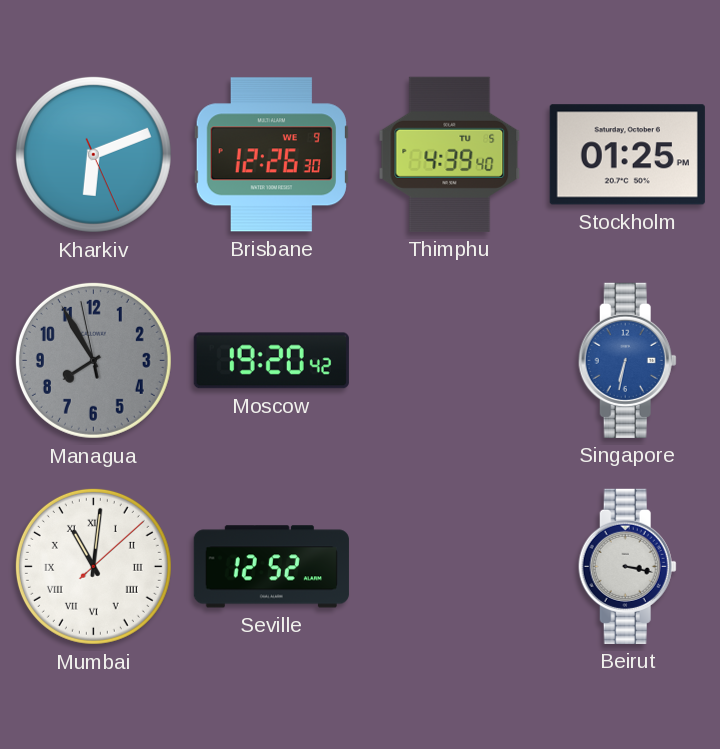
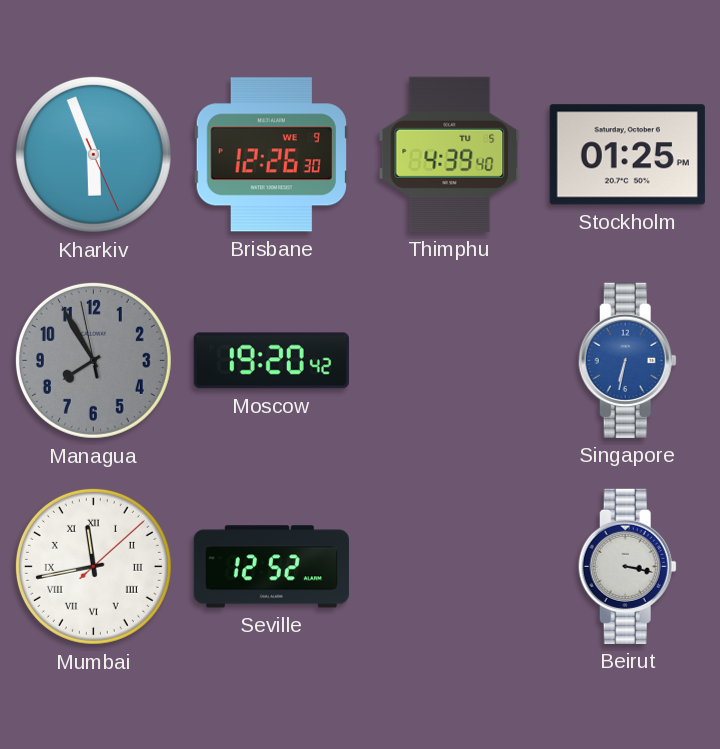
Kharkiv: 6:11 -> 5:56 (93, 154)
Mumbai: 11:01 -> 11:43 (93, 566)
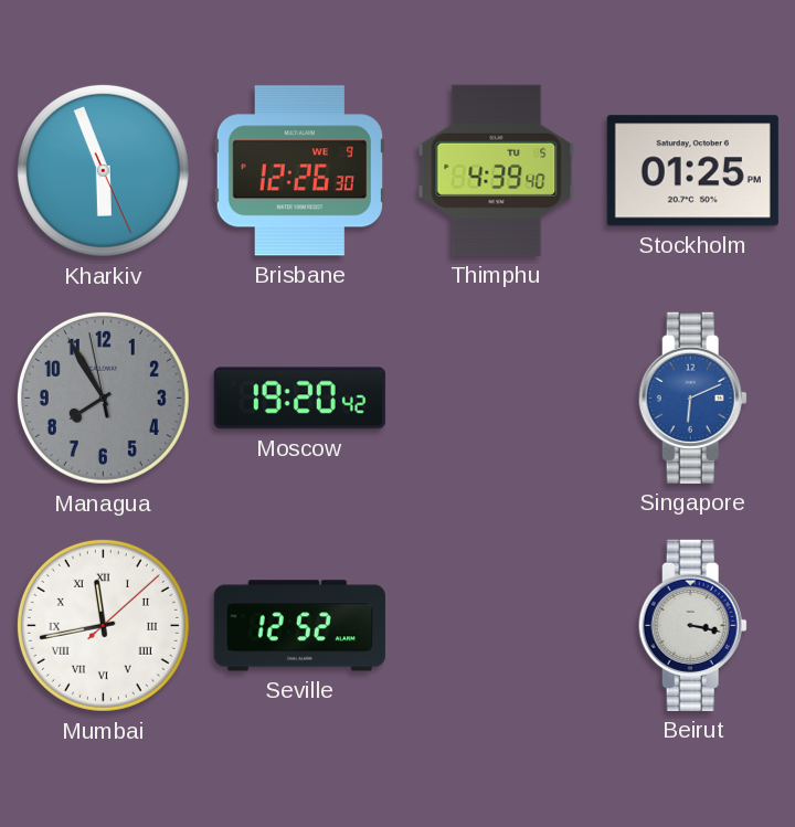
Singapore: 6:32 -> 6:11 (692, 397)
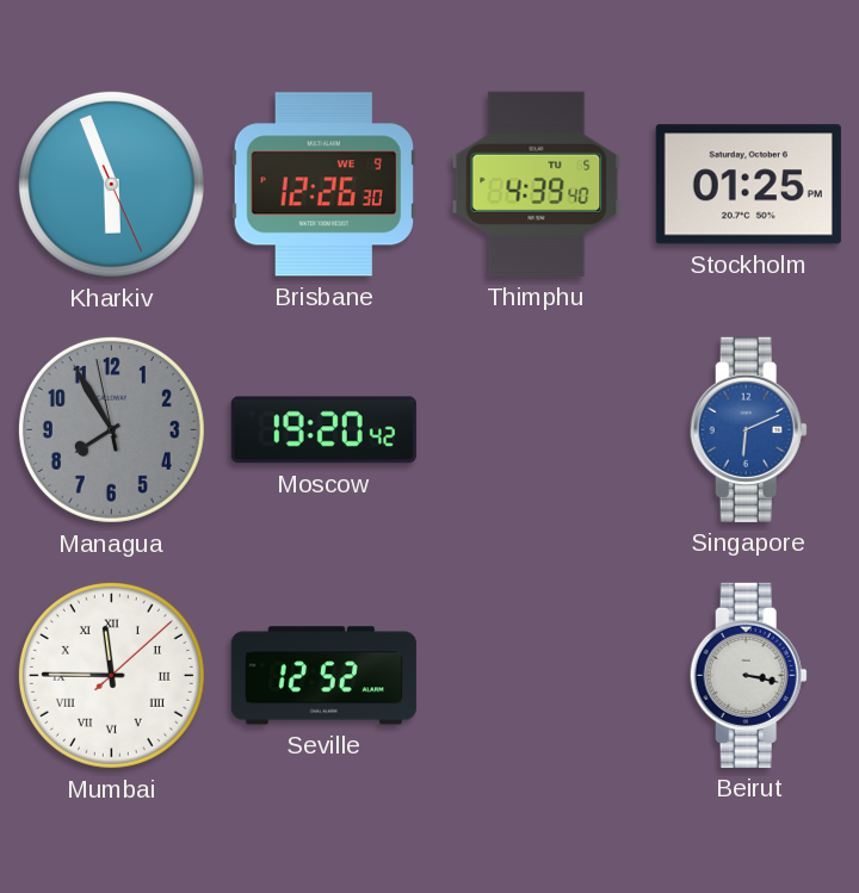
Mumbai: 11:43 -> 11:45 (111, 675)
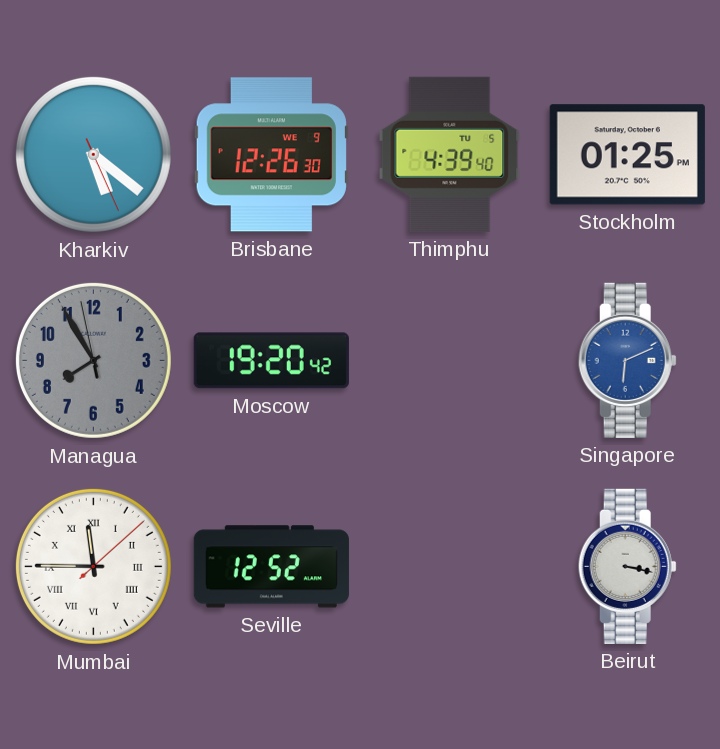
Kharkiv: 5:56 -> 5:21 (93, 154)
